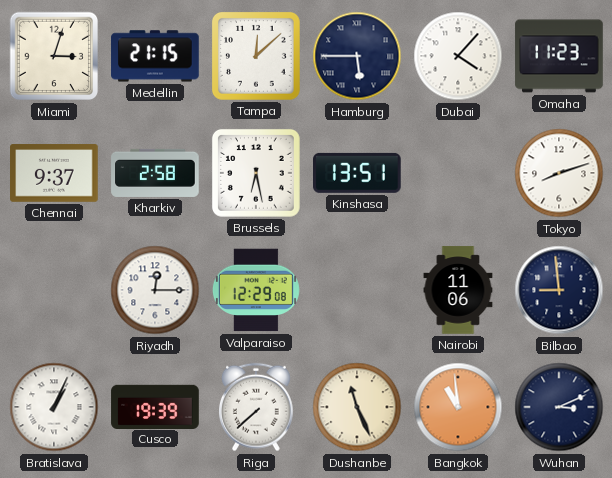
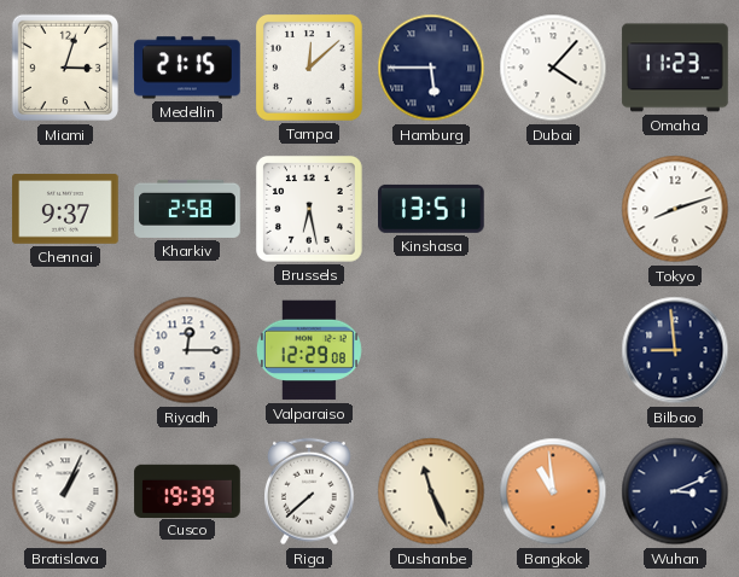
Nairobi: 11:06 -> none (458, 290)
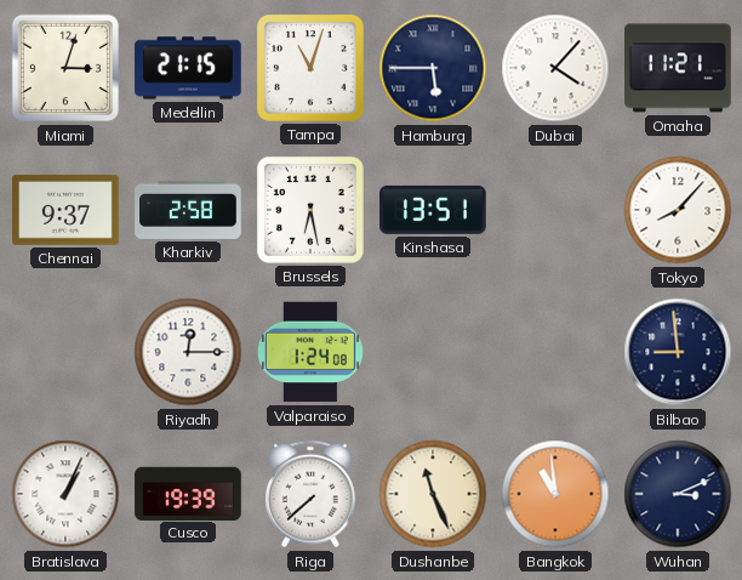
Tampa: 12:08 -> 11:03 (310, 68)
Omaha: 11:23 -> 11:21 (678, 68)
Tokyo: 8:12 -> 8:07 (678, 210)
Valparaiso: 12:29 -> 1:24 (310, 352)
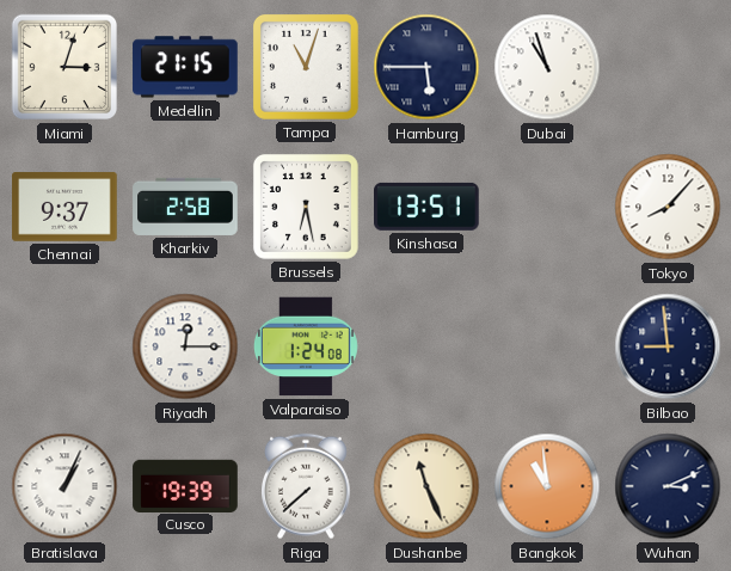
Dubai: 4:07 -> 10:57 (547, 67)
Omaha: 11:21 -> none (678, 68)
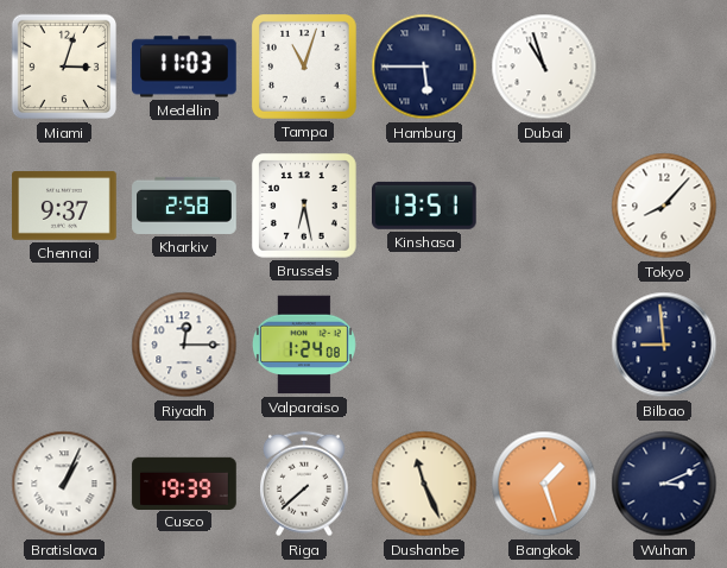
Medellin: 21:15 -> 11:03 (184, 67)
Bangkok: 10:59 -> 1:27 (544, 484)
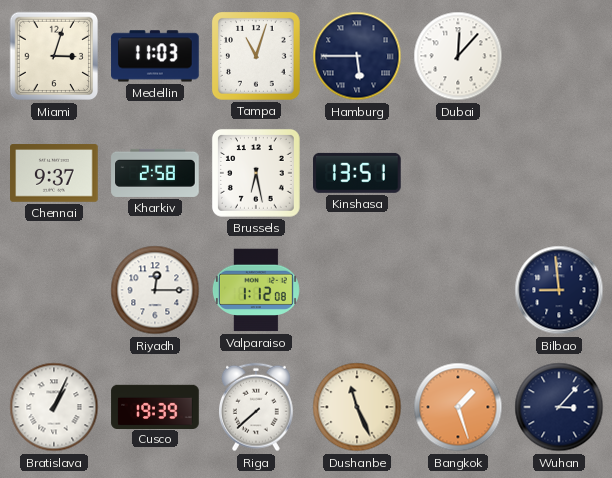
Dubai: 10:57 -> 12:07 (458, 56)
Tokyo: 8:07 -> none (664, 206)
Valparaiso: 1:24 -> 1:12 (256, 290)
Wuhan: 3:11 -> 3:07 (559, 407)
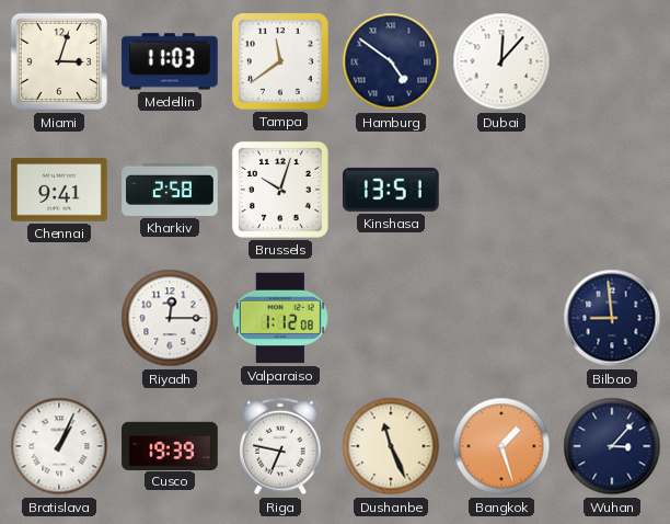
Tampa: 11:03 -> 11:39 (280, 61)
Hamburg: 5:45 -> 4:51 (391, 61)
Chennai: 9:37 -> 9:41 (59, 190)
Brussels: 6:28 -> 10:03 (280, 190)
Riga: 7:38 -> 6:47 (281, 446)
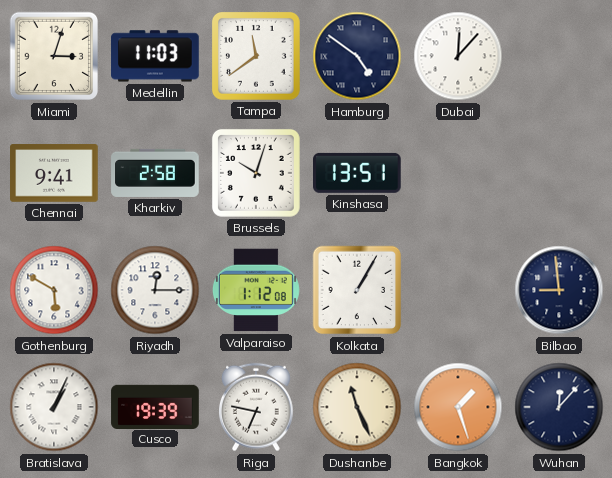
Gothenburg: none -> 5:50 (54, 290)
Kolkata: none -> 1:05 (357, 290)
Wuhan: 3:07 -> 12:07 (559, 407)
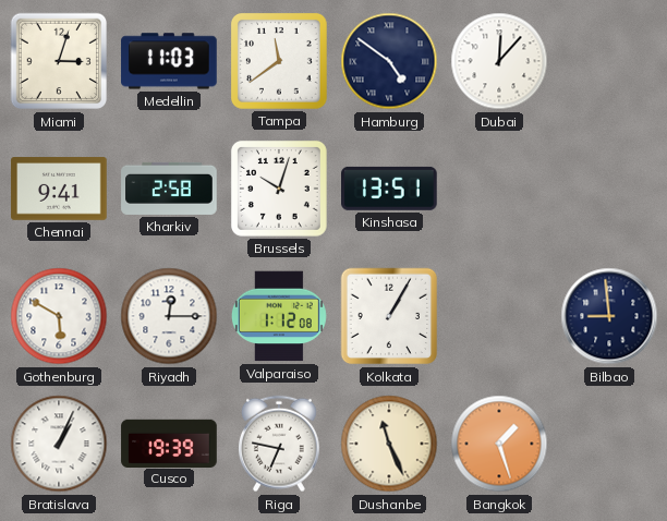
Wuhan: 12:07 -> none (559, 407)
